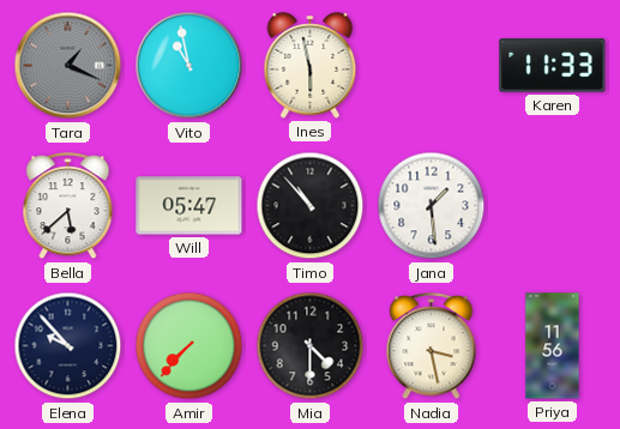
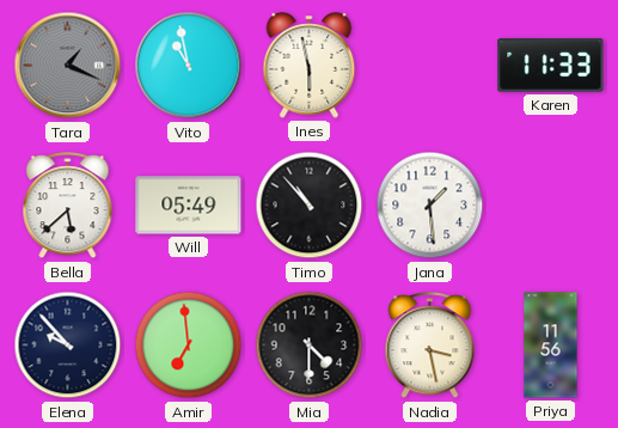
Will: 05:47 -> 05:49 (189, 206)
Amir: 7:37 -> 6:59 (189, 346)
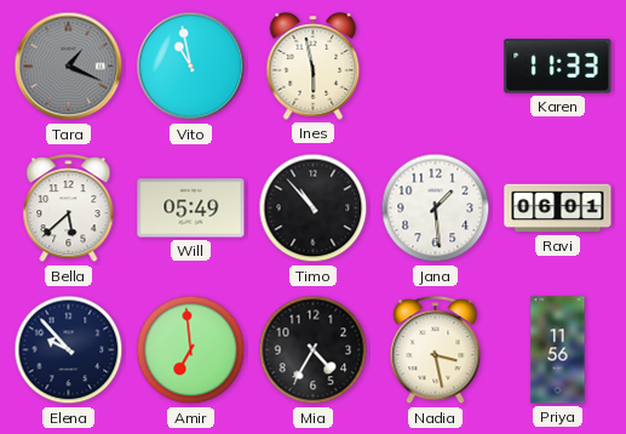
Ravi: none -> 06:01 (558, 209)
Mia: 4:30 -> 4:35 (314, 350)
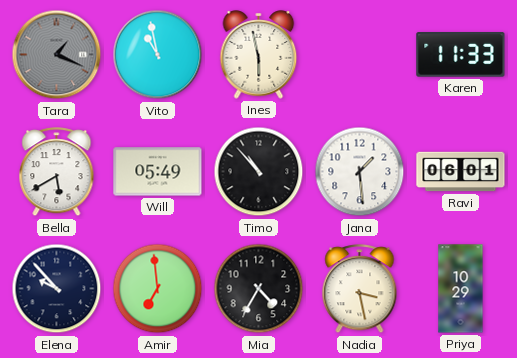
Bella: 5:38 -> 5:40 (57, 172)
Priya: 11:56 -> 10:29 (461, 289)
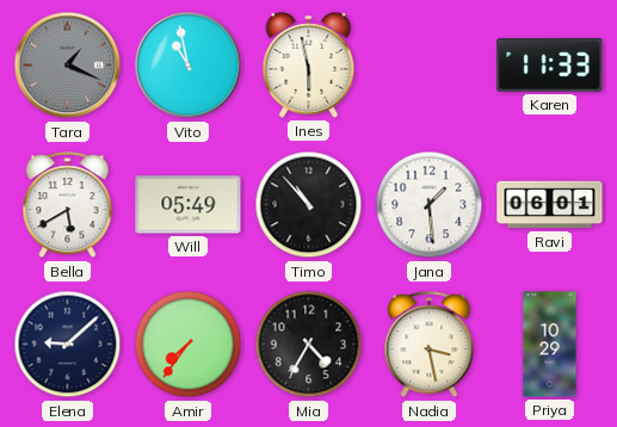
Elena: 9:53 -> 9:08 (68, 345)
Amir: 6:59 -> 7:36 (189, 345)
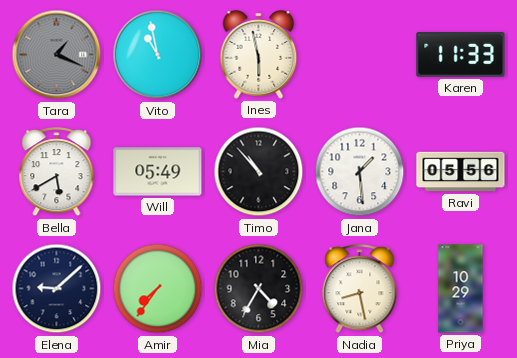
Ravi: 06:01 -> 05:56 (461, 172)
Nadia: 3:28 -> 8:28 (360, 289)
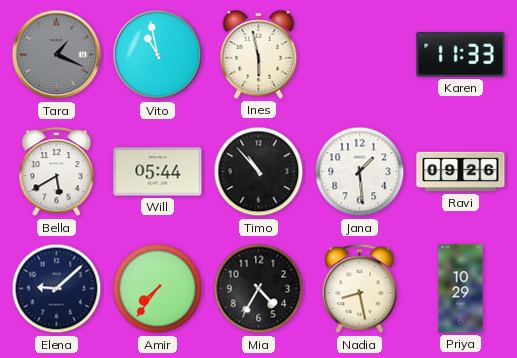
Will: 05:49 -> 05:44 (158, 172)
Ravi: 05:56 -> 09:26 (461, 172)
